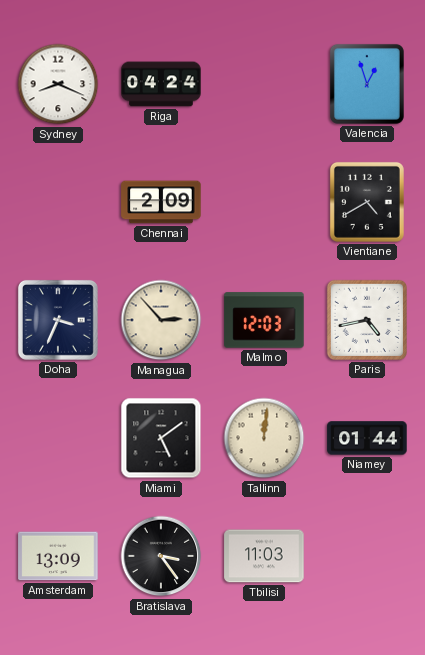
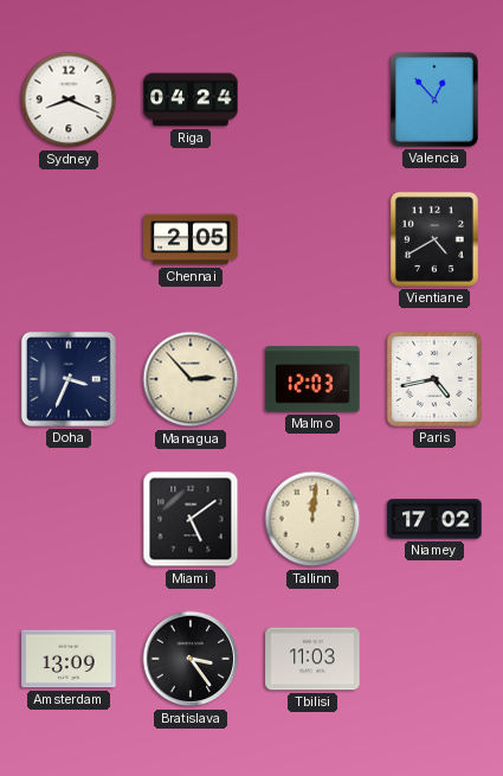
Valencia: 12:57 -> 12:53 (434, 100)
Chennai: 2:09 -> 2:05 (191, 239)
Niamey: 01:44 -> 17:02 (434, 519)
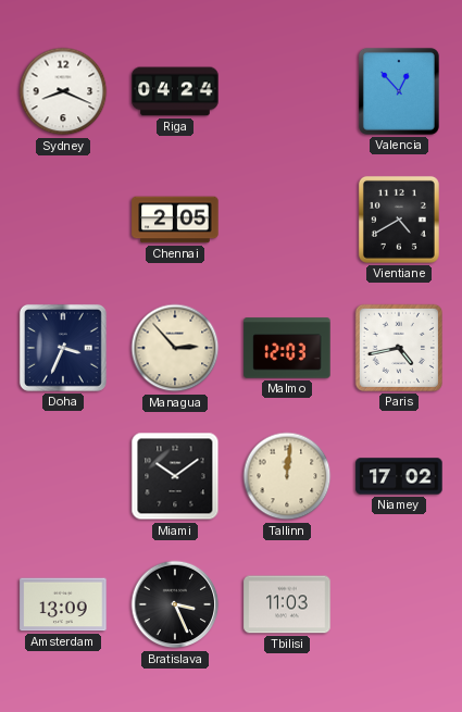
Miami: 5:09 -> 10:09 (175, 476)
Bratislava: 3:24 -> 3:26 (175, 604)
